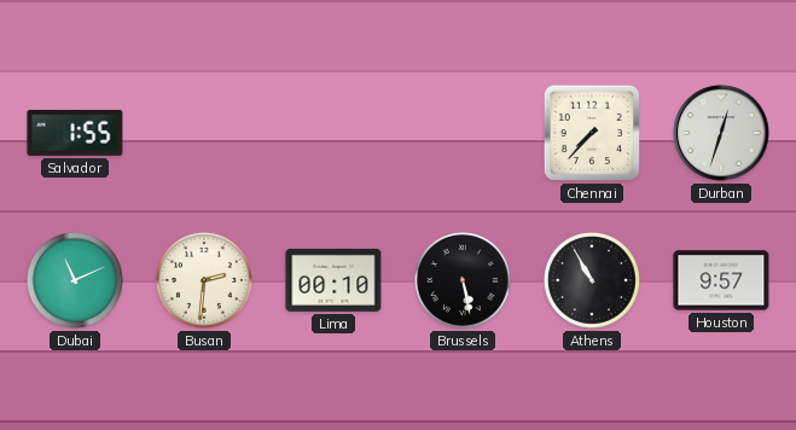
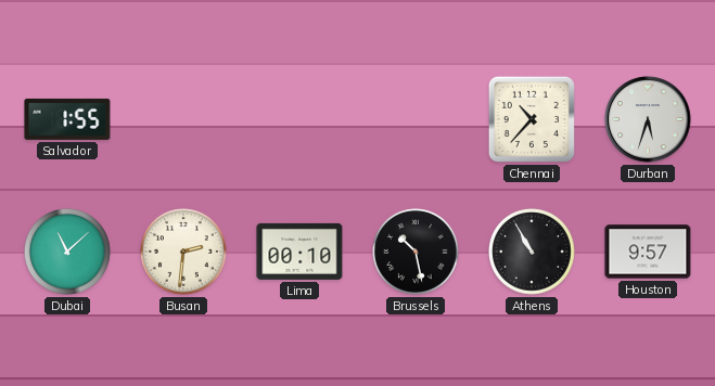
Chennai: 7:37 -> 10:37 (532, 119)
Durban: 12:33 -> 5:33 (648, 119)
Dubai: 11:11 -> 11:08 (68, 253)
Brussels: 5:28 -> 10:28 (417, 253)
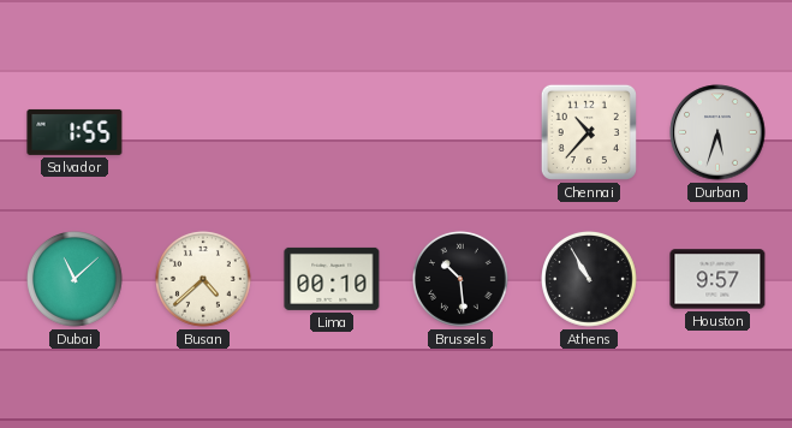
Busan: 2:31 -> 4:38 (204, 280)
Brussels: 10:28 -> 10:29 (461, 280)
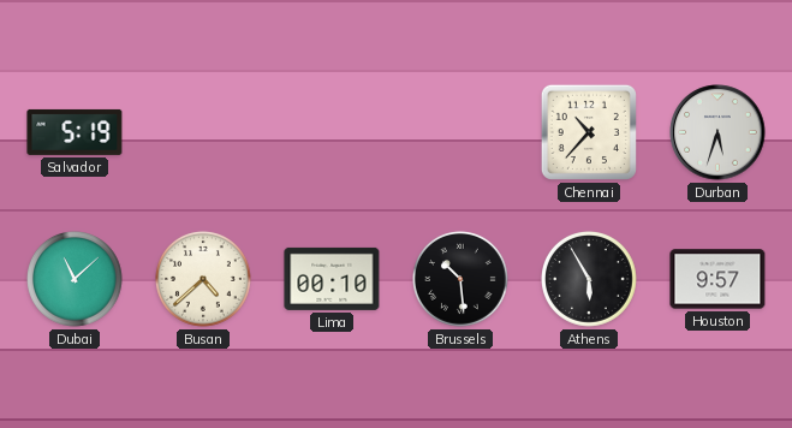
Salvador: 1:55 -> 5:19 (75, 132)
Athens: 10:55 -> 5:55 (590, 280)
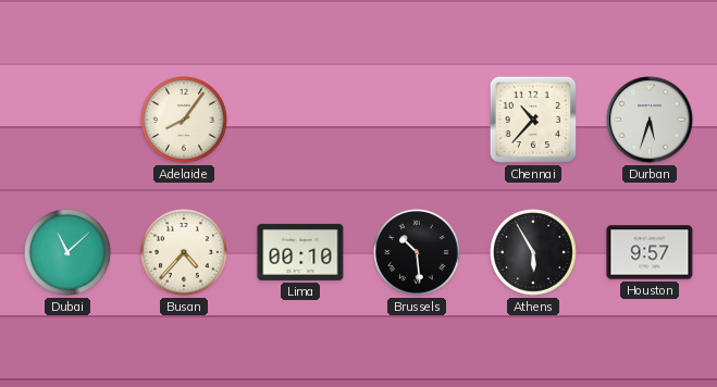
Salvador: 5:19 -> none (75, 132)
Adelaide: none -> 8:06 (185, 121)
Busan: 4:38 -> 4:37 (185, 253)
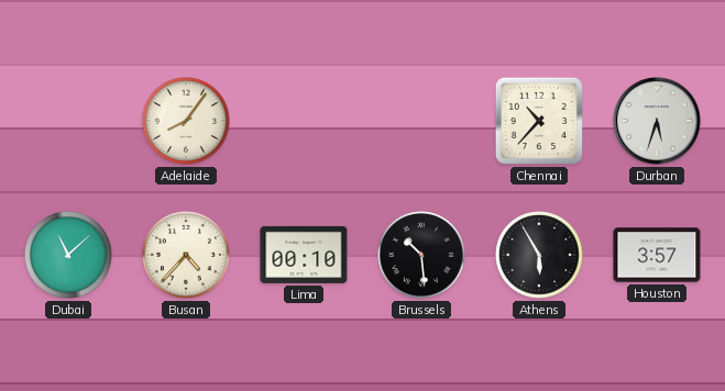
Houston: 9:57 -> 3:57 (657, 255)
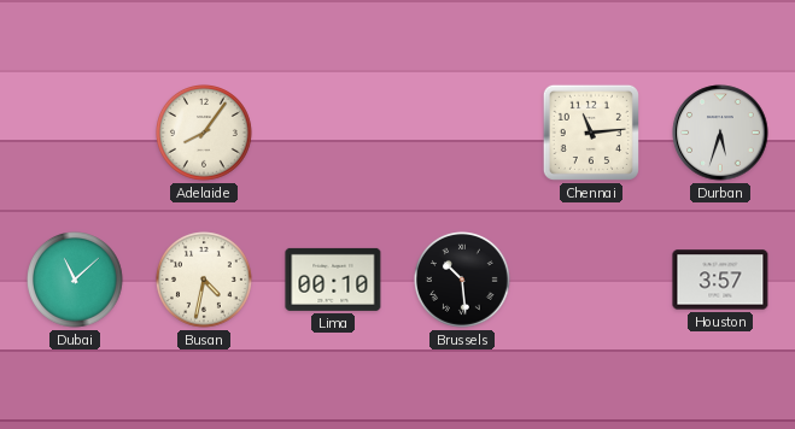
Chennai: 10:37 -> 11:14 (591, 133)
Busan: 4:37 -> 4:32 (205, 281)
Athens: 5:55 -> none (540, 256)
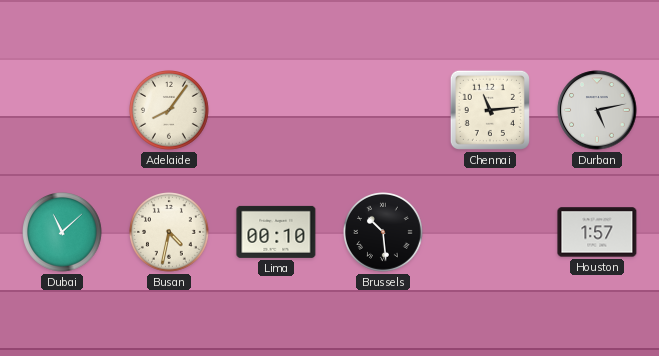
Durban: 5:33 -> 5:13 (597, 110)
Houston: 3:57 -> 1:57 (597, 232)
